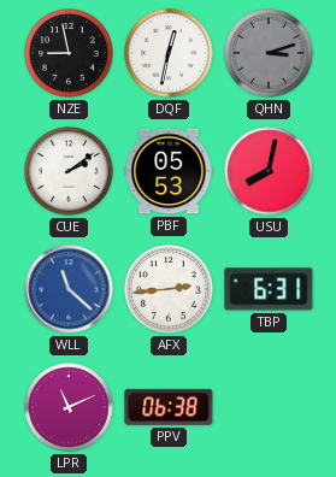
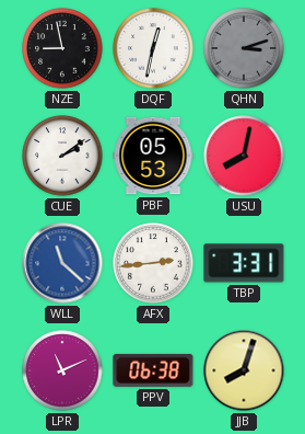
TBP: 6:31 -> 3:31 (244, 263)
JJB: none -> 8:03 (244, 370)
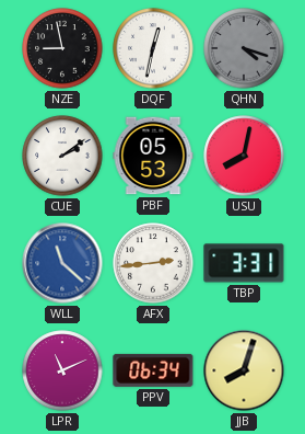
QHN: 3:12 -> 4:18 (244, 48)
PPV: 06:38 -> 06:34 (153, 370)
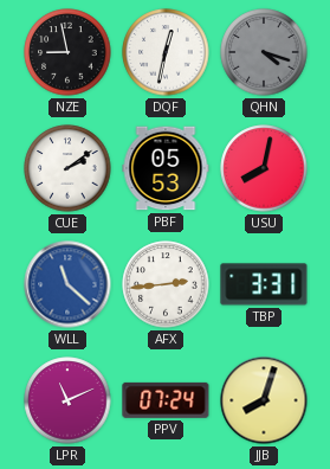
PPV: 06:34 -> 07:24 (166, 400)
